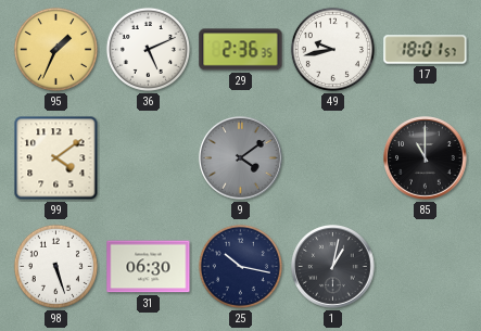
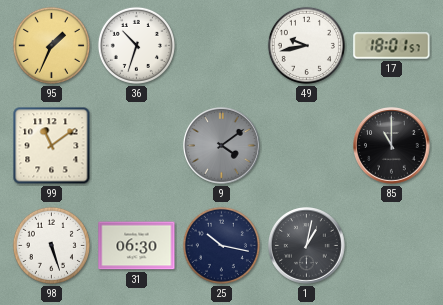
36: 5:11 -> 10:33 (136, 45)
29: 2:36 -> none (241, 50)
99: 4:09 -> 11:09 (52, 146)
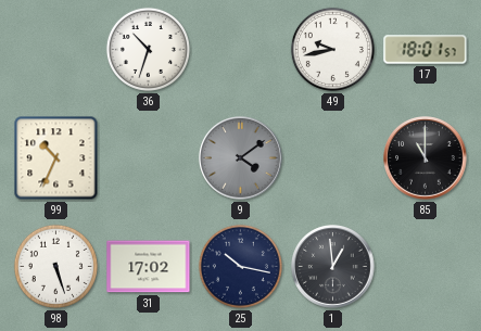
95: 1:34 -> none (51, 45)
99: 11:09 -> 10:34 (56, 158)
31: 06:30 -> 17:02 (149, 267)
1: 1:02 -> 12:59 (333, 267)
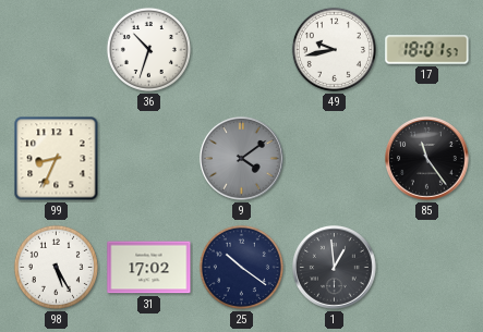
99: 10:34 -> 8:34 (57, 159)
85: 11:00 -> 11:24 (427, 159)
98: 5:27 -> 5:25 (56, 267)
25: 10:17 -> 10:21 (241, 267)
